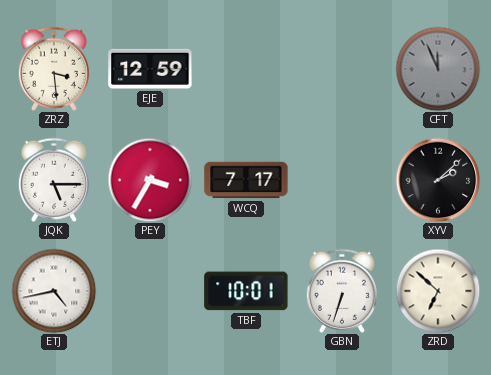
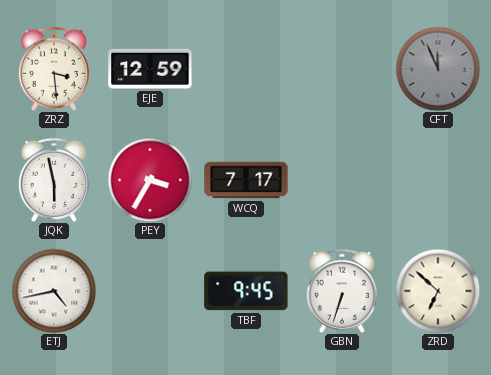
JQK: 5:15 -> 5:58 (54, 180)
XYV: 2:08 -> none (438, 180)
TBF: 10:01 -> 9:45 (246, 291)
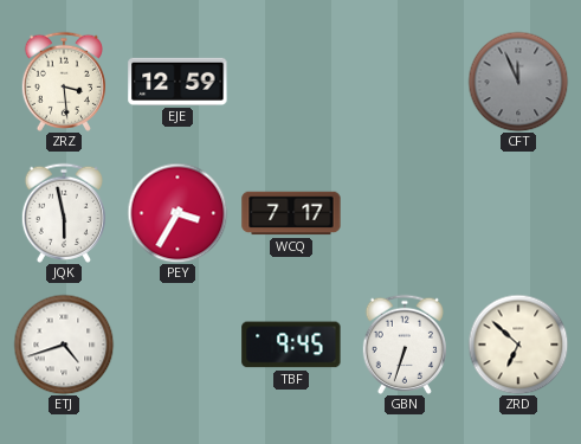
ETJ: 4:43 -> 4:42 (64, 345)
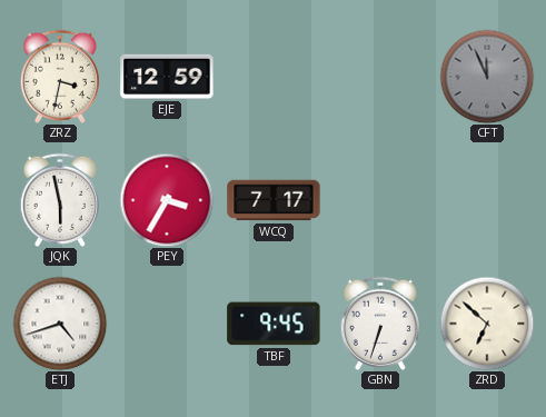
ZRZ: 3:29 -> 3:32 (60, 77)
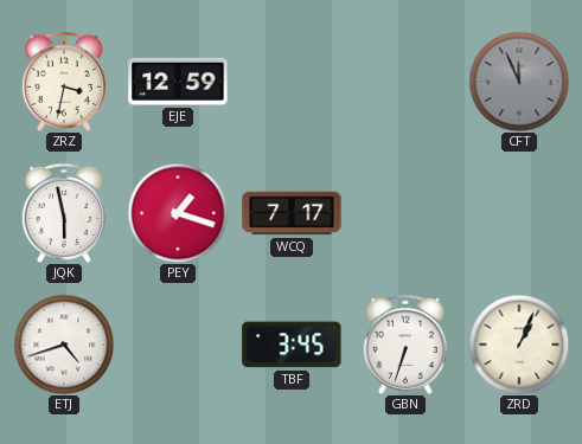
PEY: 3:35 -> 1:18 (178, 213)
TBF: 9:45 -> 3:45 (292, 345)
ZRD: 6:52 -> 1:04 (519, 345)
